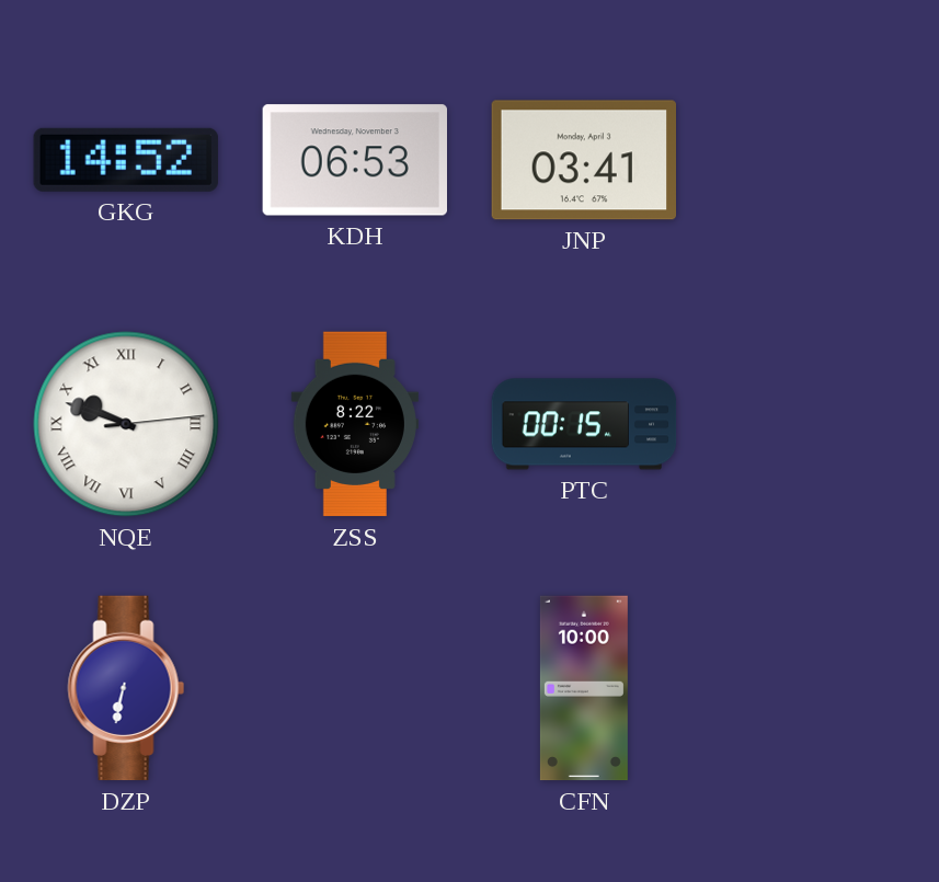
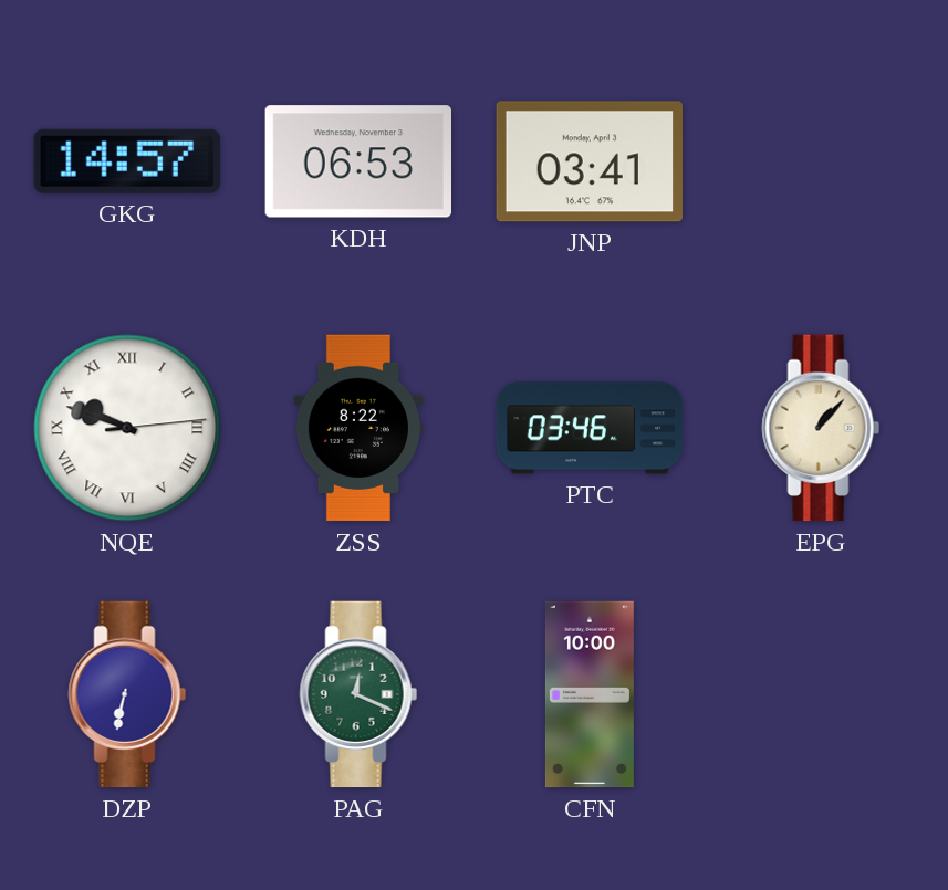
GKG: 14:52 -> 14:57 (127, 161)
PTC: 00:15 -> 03:46 (590, 428)
EPG: none -> 1:07 (821, 428)
PAG: none -> 12:19 (358, 694)
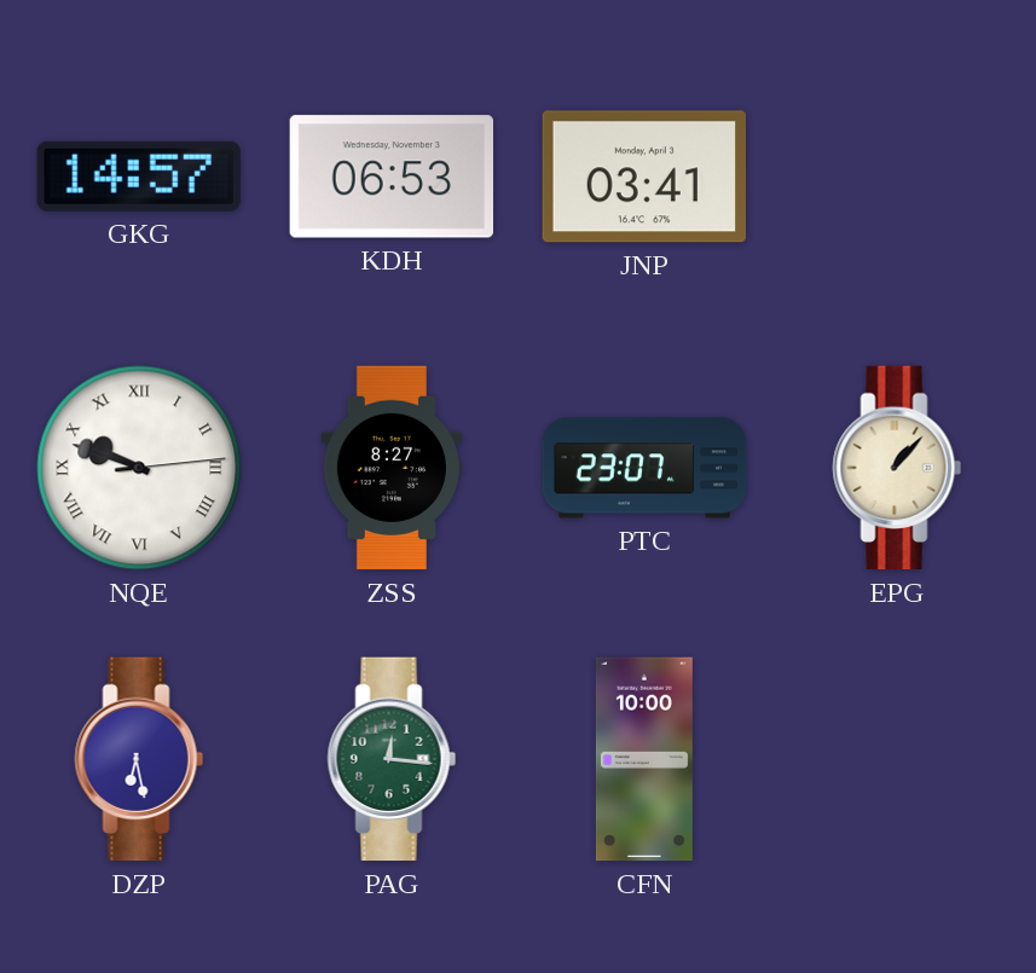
ZSS: 8:22 -> 8:27 (392, 468)
PTC: 03:46 -> 23:07 (644, 468)
DZP: 6:32 -> 6:28 (139, 759)
PAG: 12:19 -> 12:16 (392, 759)
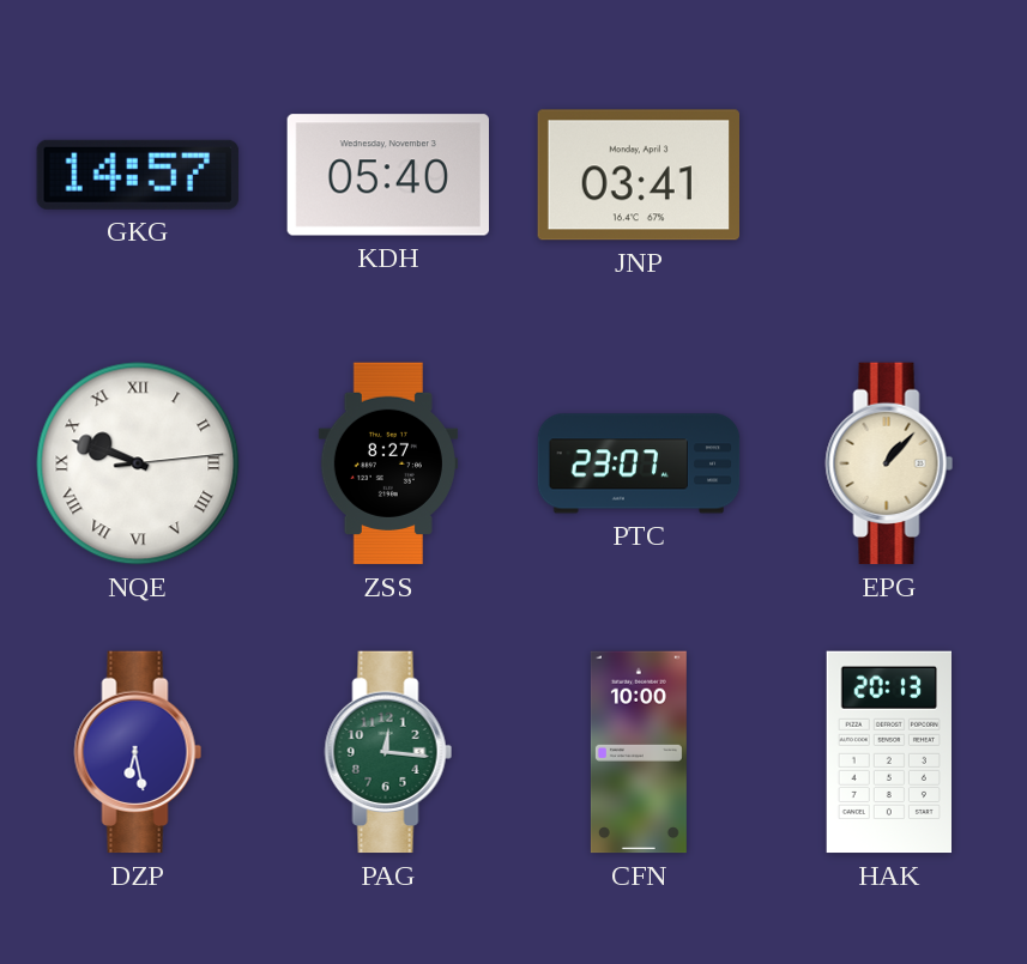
KDH: 06:53 -> 05:40 (387, 175)
HAK: none -> 20:13 (888, 752)
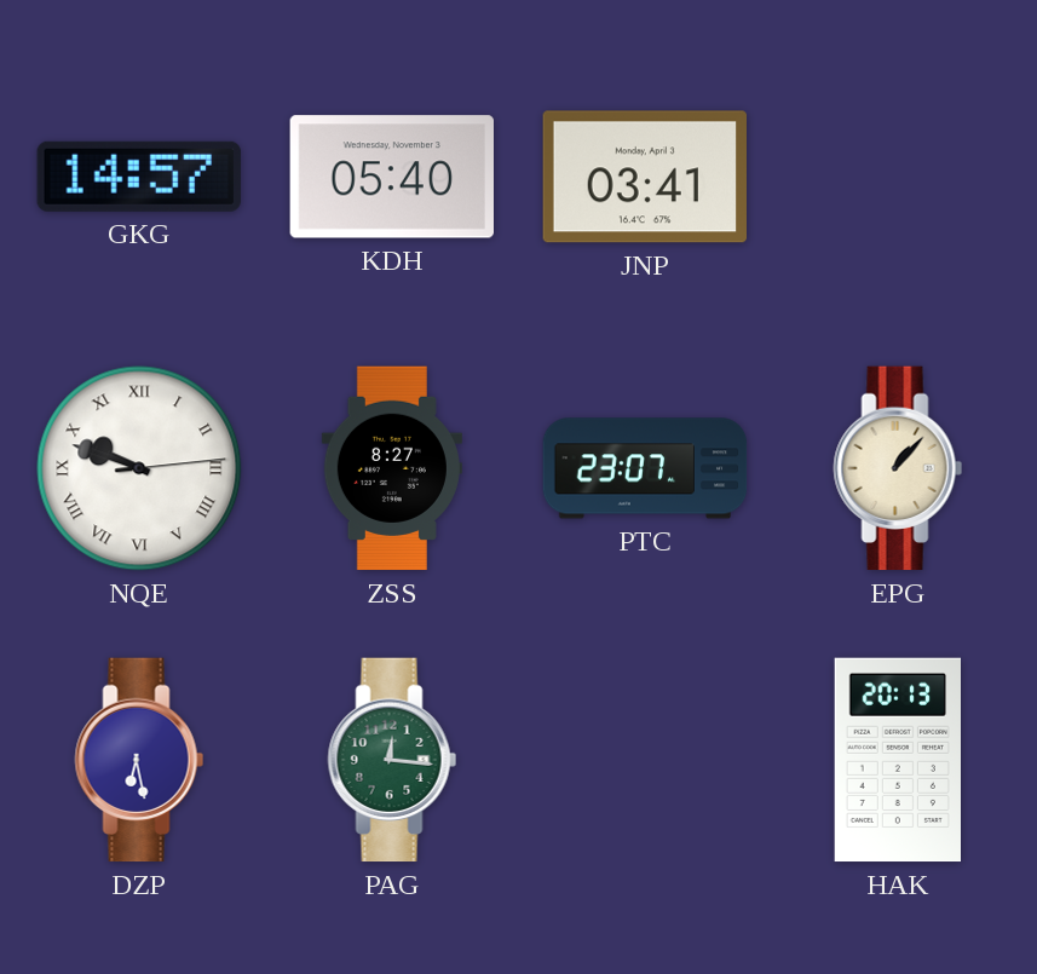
CFN: 10:00 -> none (639, 752)
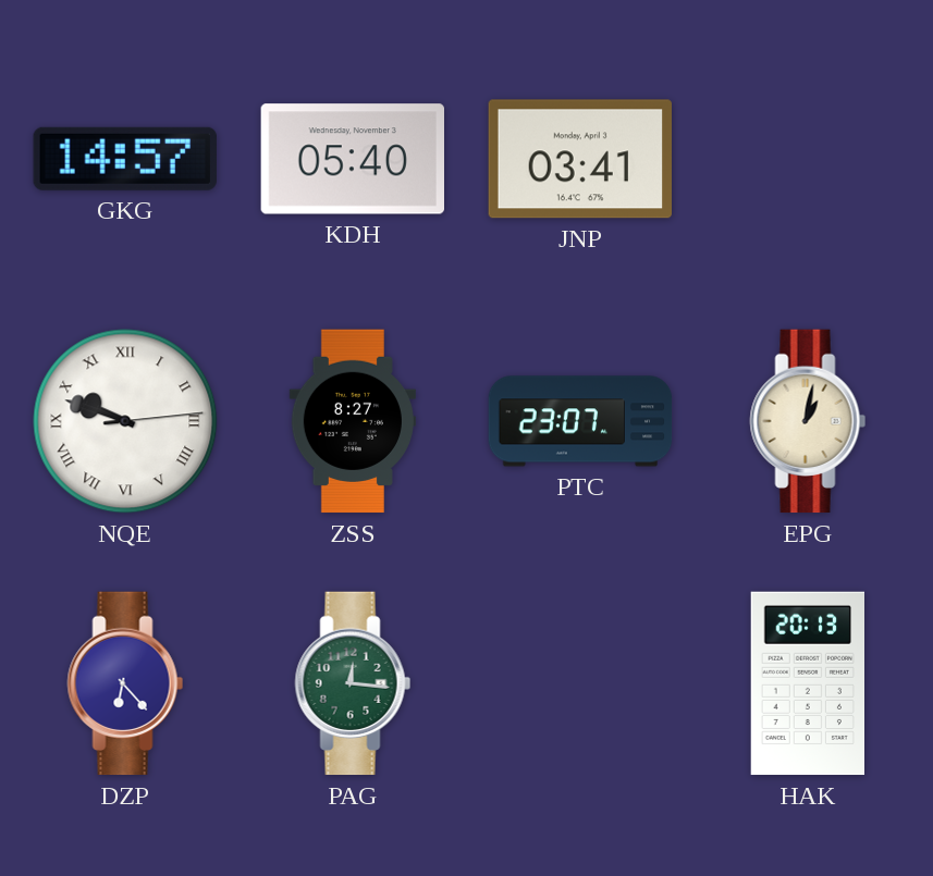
EPG: 1:07 -> 1:02 (808, 421)
DZP: 6:28 -> 6:23 (125, 683)
